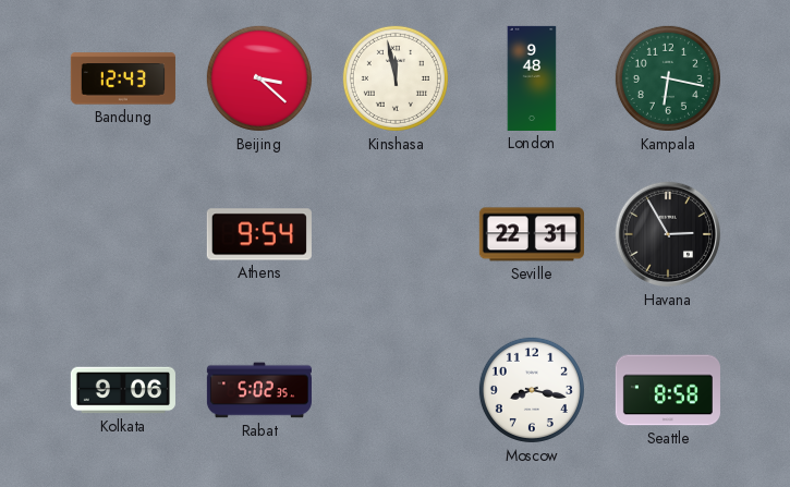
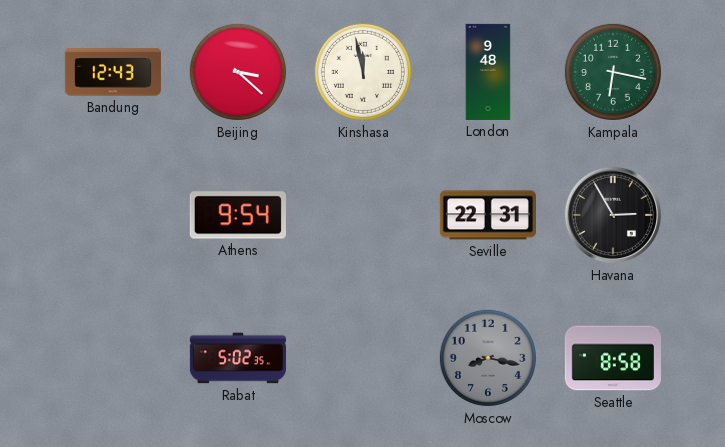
Kolkata: 9:06 -> none (123, 390)
Moscow dial: white -> grey (488, 358)
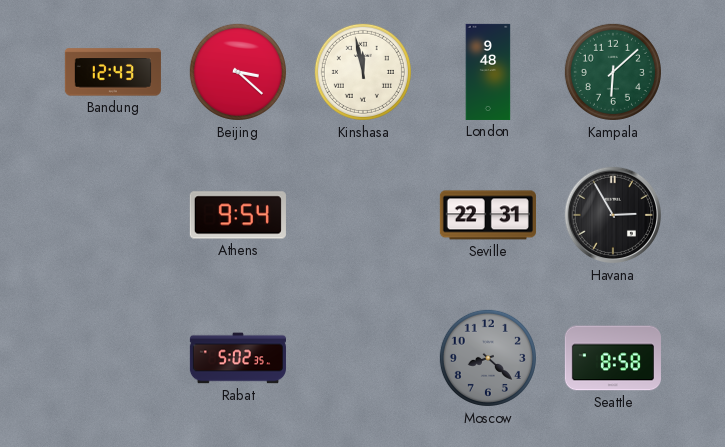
Kampala: 6:17 -> 6:08 (613, 72)
Moscow: 8:17 -> 8:22 (488, 358)
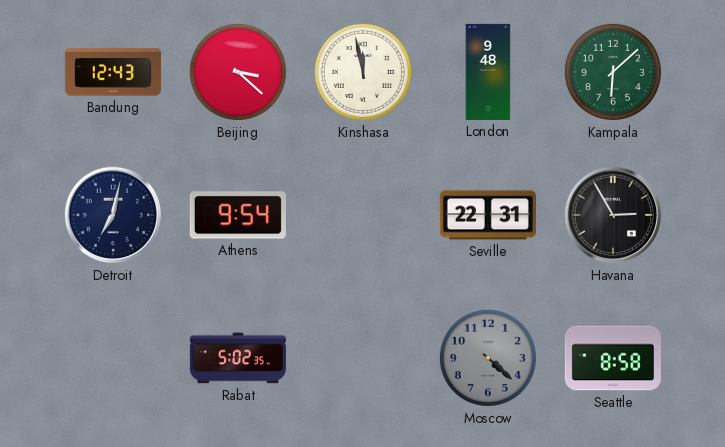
Detroit: none -> 7:02 (113, 215)
Moscow: 8:22 -> 4:22 (488, 358)
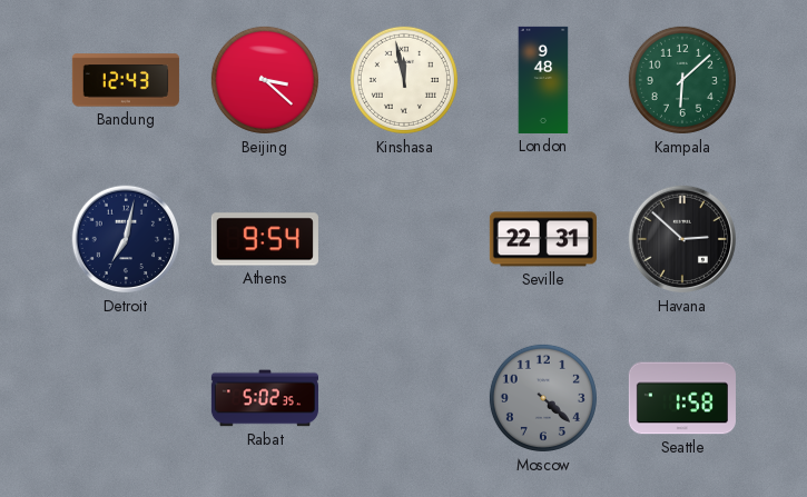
Havana: 2:55 -> 2:52 (682, 239)
Seattle: 8:58 -> 1:58 (682, 398)
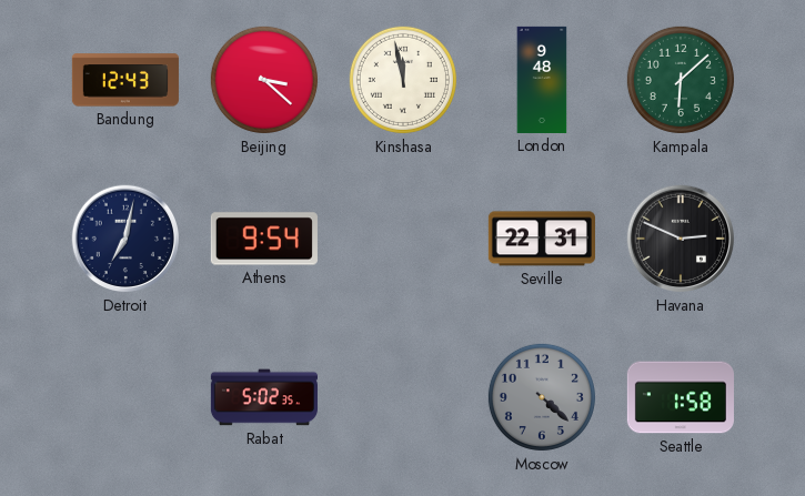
Havana: 2:52 -> 2:49 (681, 239)
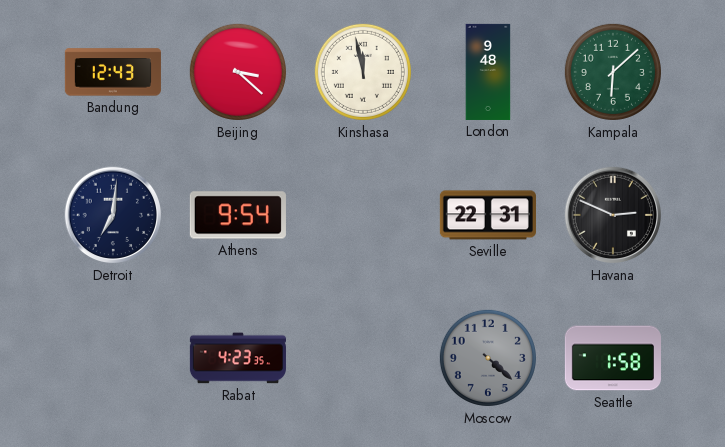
Detroit: 7:02 -> 7:01 (113, 215)
Rabat: 5:02 -> 4:23 (238, 358)
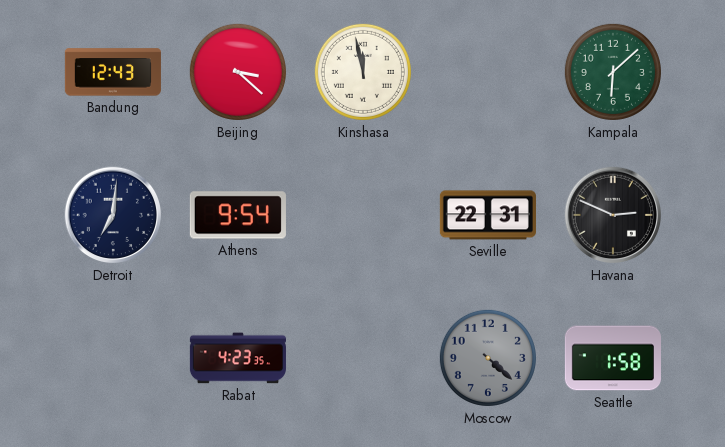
London: 9:48 -> none (488, 72)
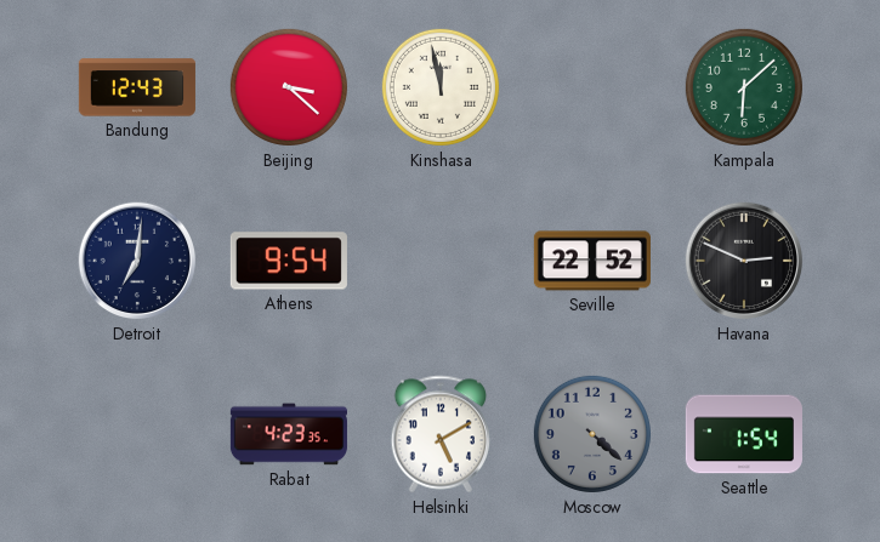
Seville: 22:31 -> 22:52 (592, 261)
Helsinki: none -> 5:10 (441, 434)
Seattle: 1:58 -> 1:54 (744, 434)
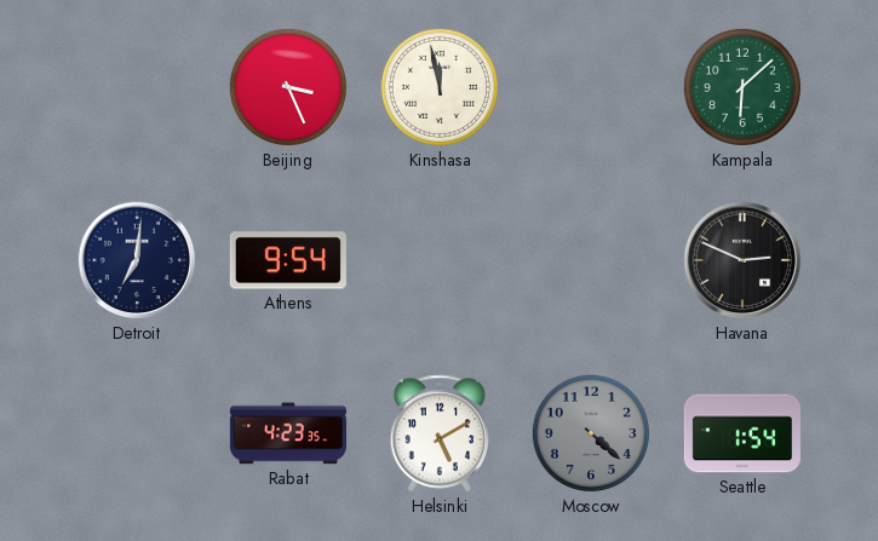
Bandung: 12:43 -> none (137, 87)
Beijing: 3:22 -> 3:26 (288, 87)
Seville: 22:52 -> none (592, 261)
